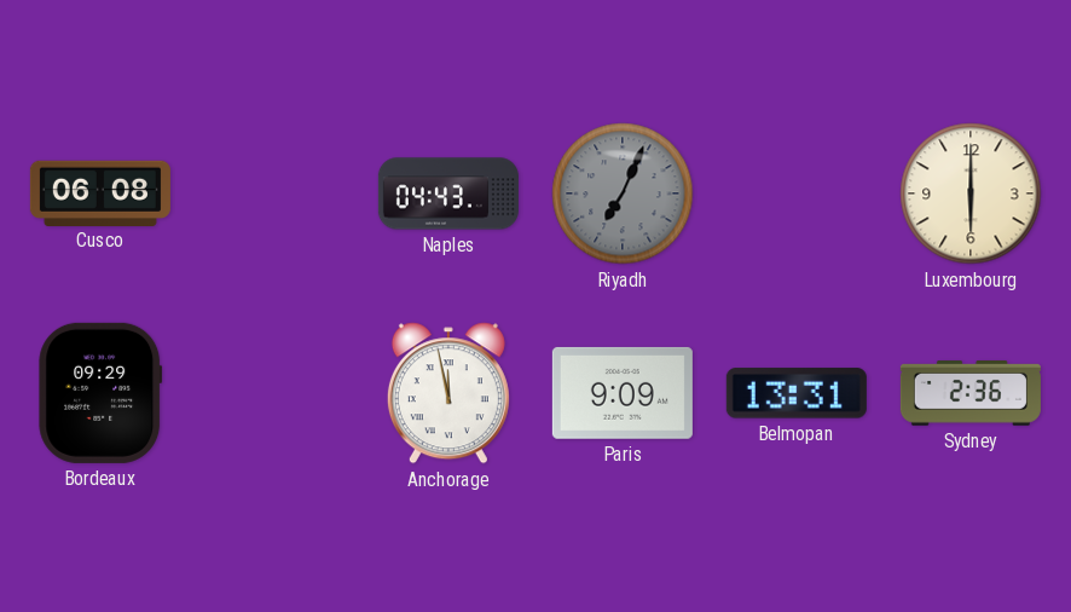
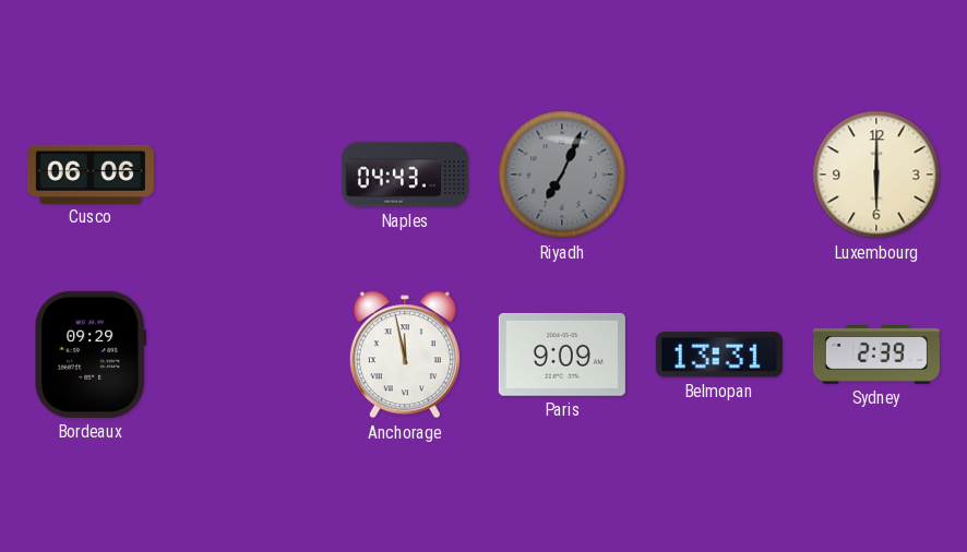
Cusco: 06:08 -> 06:06 (91, 173)
Sydney: 2:36 -> 2:39 (876, 355)
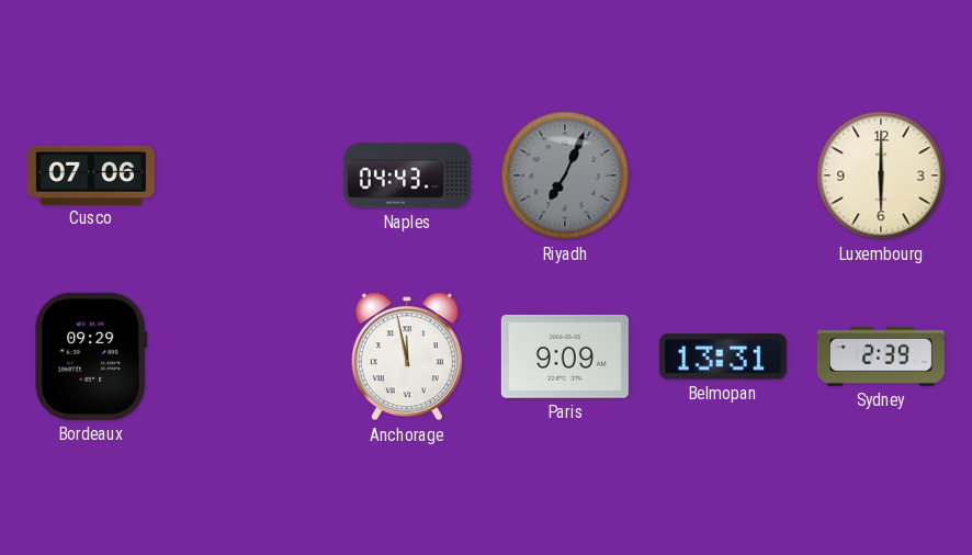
Cusco: 06:06 -> 07:06 (91, 174)
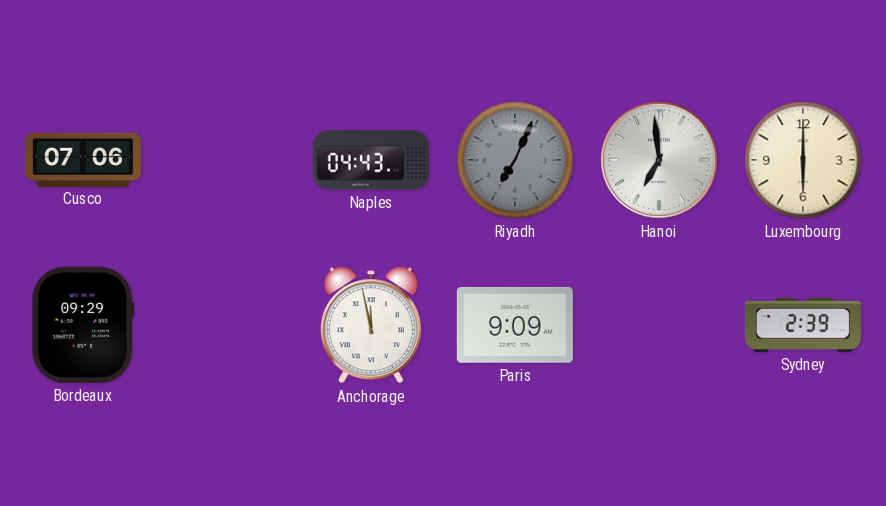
Hanoi: none -> 6:59 (659, 160)
Belmopan: 13:31 -> none (723, 356)
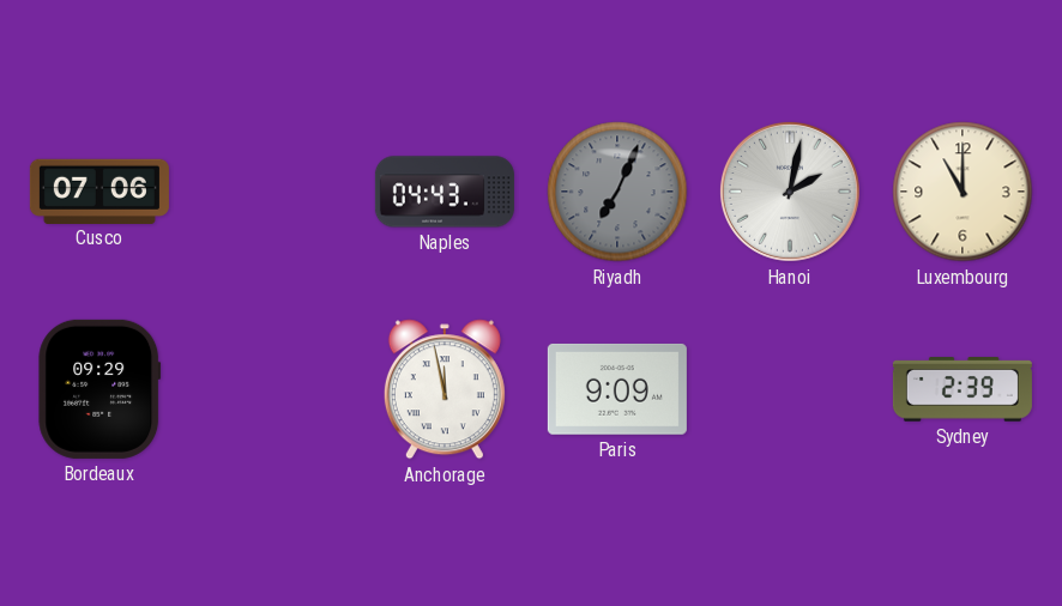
Hanoi: 6:59 -> 2:02 (790, 192)
Luxembourg: 6:00 -> 11:00 (963, 192)
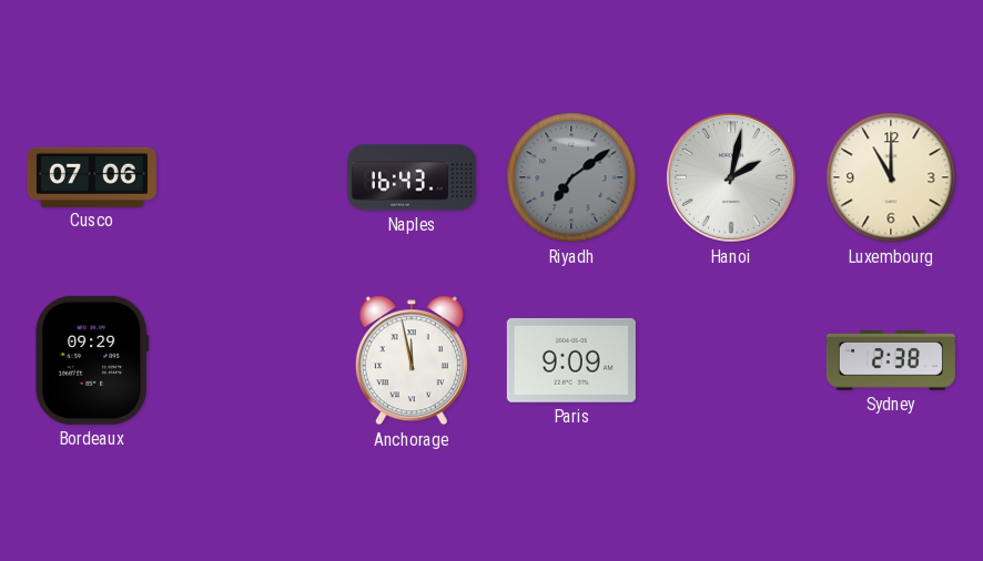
Naples: 04:43 -> 16:43 (412, 177)
Riyadh: 7:04 -> 7:09 (571, 177)
Sydney: 2:39 -> 2:38 (891, 360)
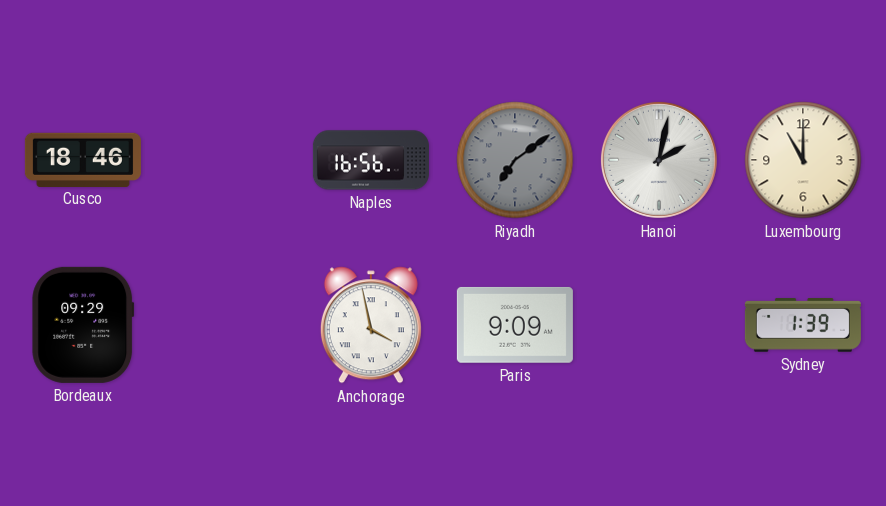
Cusco: 07:06 -> 18:46 (83, 159)
Naples: 16:43 -> 16:56 (371, 160)
Anchorage: 11:58 -> 3:58 (371, 325)
Sydney: 2:38 -> 1:39 (803, 325)
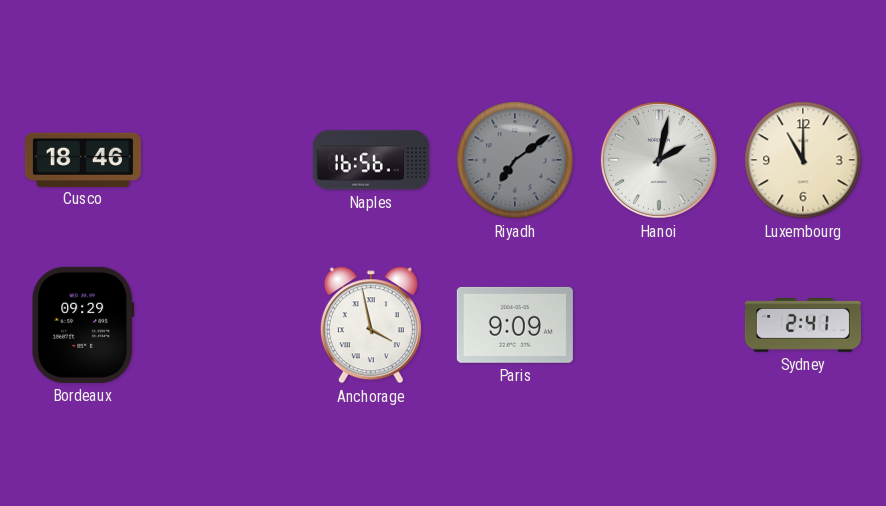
Sydney: 1:39 -> 2:41 (803, 325)
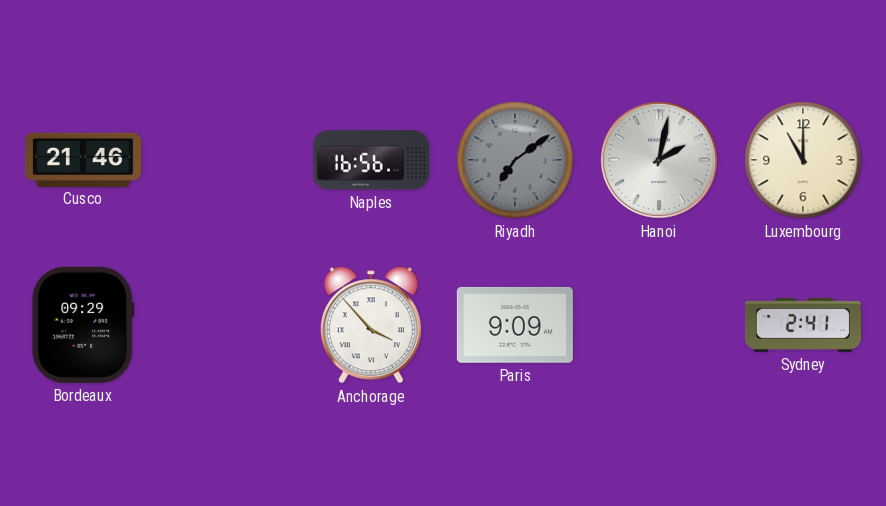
Cusco: 18:46 -> 21:46 (83, 159)
Anchorage: 3:58 -> 3:53 (371, 325)
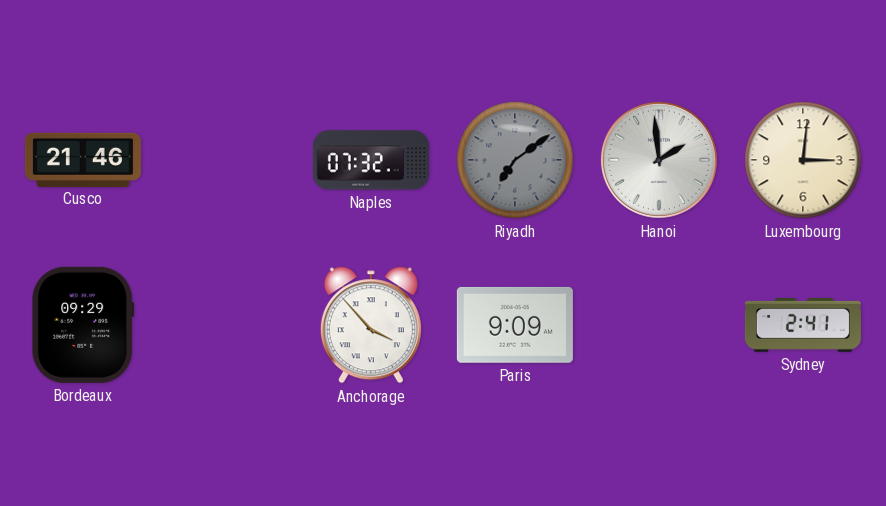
Naples: 16:56 -> 07:32 (371, 160)
Hanoi: 2:02 -> 1:59 (659, 160)
Luxembourg: 11:00 -> 3:01 (803, 160)
